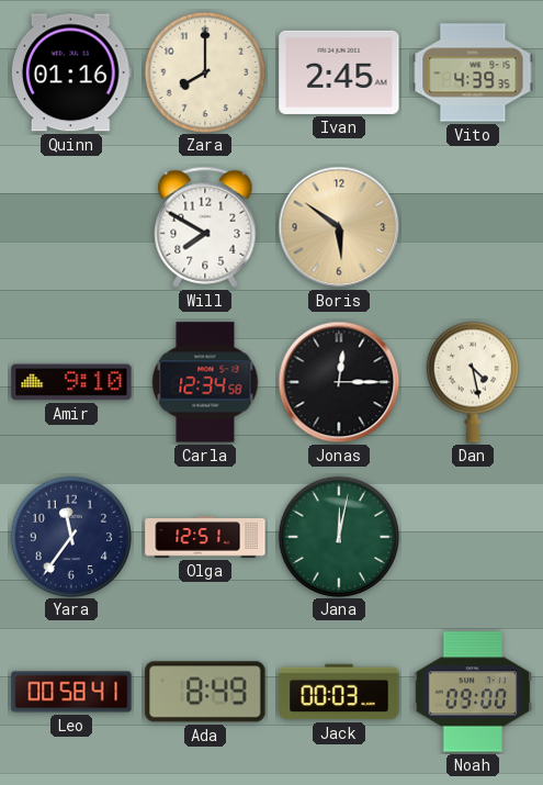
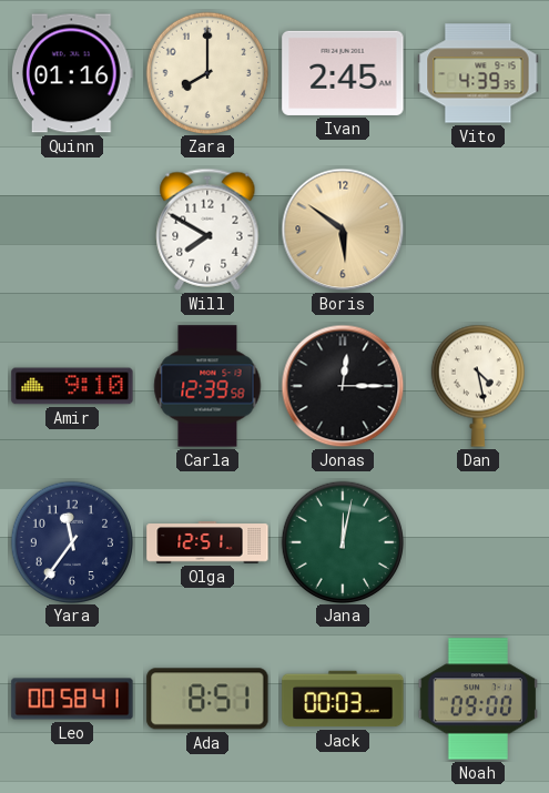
Carla: 12:34 -> 12:39 (207, 386)
Ada: 8:49 -> 8:51 (207, 699)
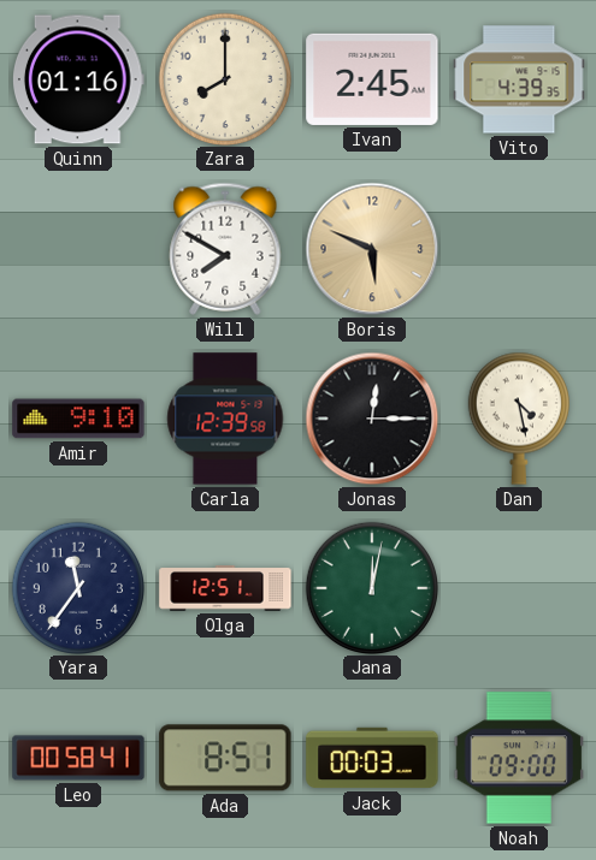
Boris: 5:51 -> 5:49 (372, 249)
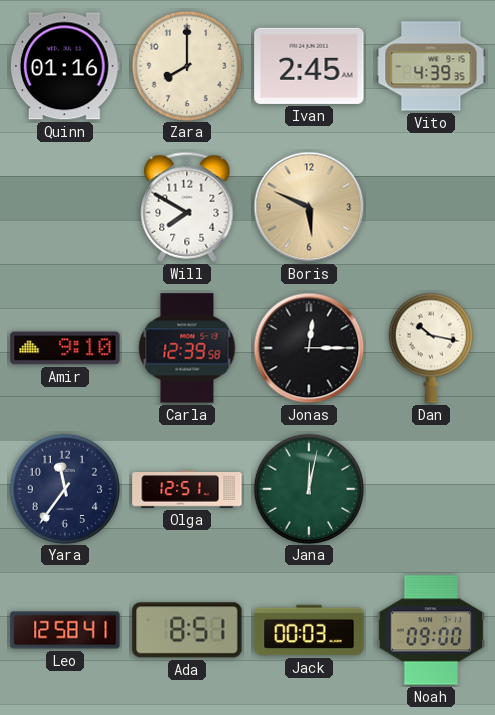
Dan: 4:28 -> 10:17 (431, 348)
Leo: 00:58 -> 12:58 (65, 630)
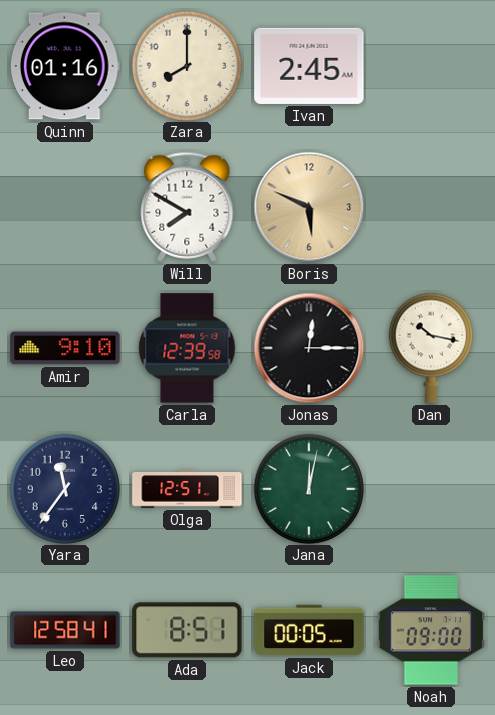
Vito: 4:39 -> none (431, 66)
Jack: 00:03 -> 00:05 (309, 630)
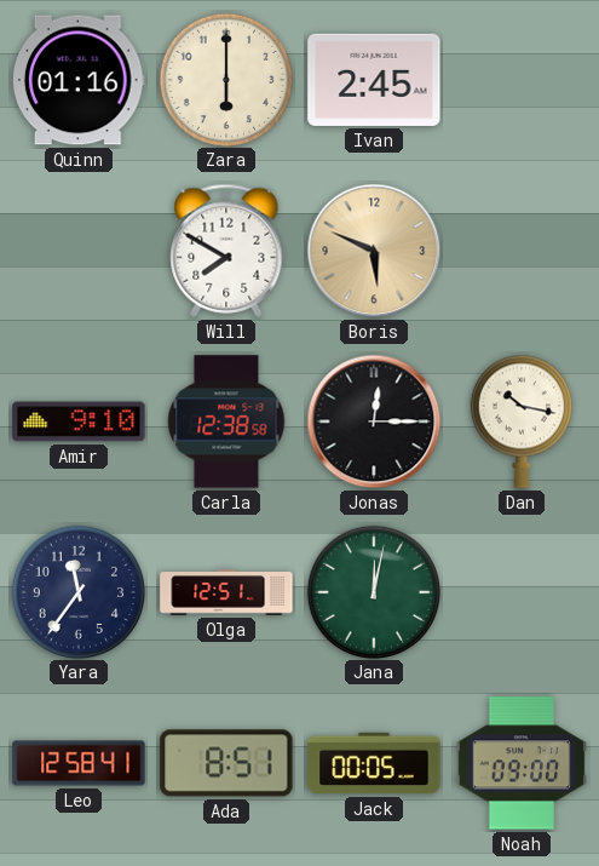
Zara: 8:00 -> 6:00 (225, 79)
Carla: 12:39 -> 12:38 (226, 421)
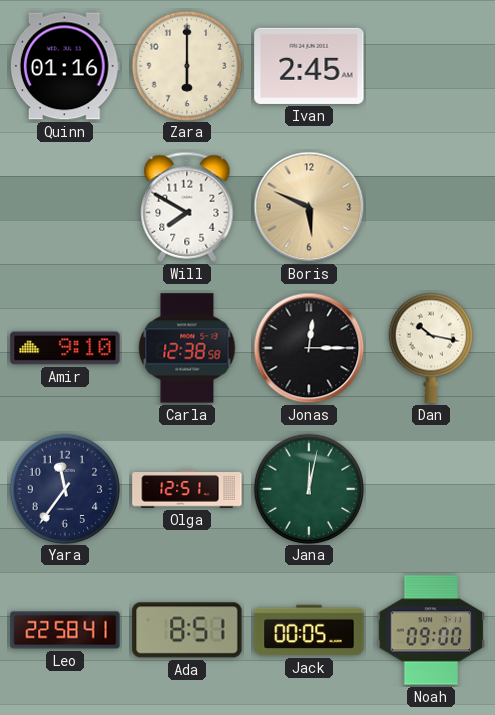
Leo: 12:58 -> 22:58 (65, 630)
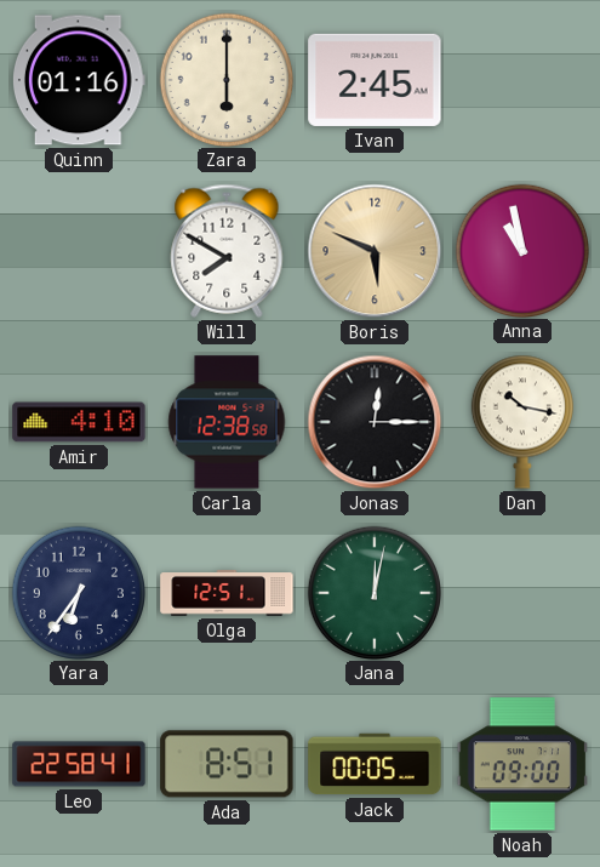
Anna: none -> 10:58 (521, 250)
Amir: 9:10 -> 4:10 (79, 422)
Yara: 11:36 -> 6:36 (78, 592)
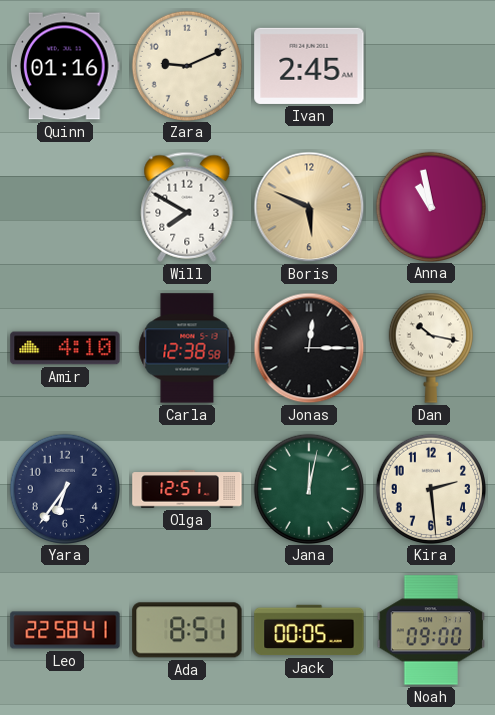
Zara: 6:00 -> 9:11 (186, 65)
Kira: none -> 2:29 (430, 488)
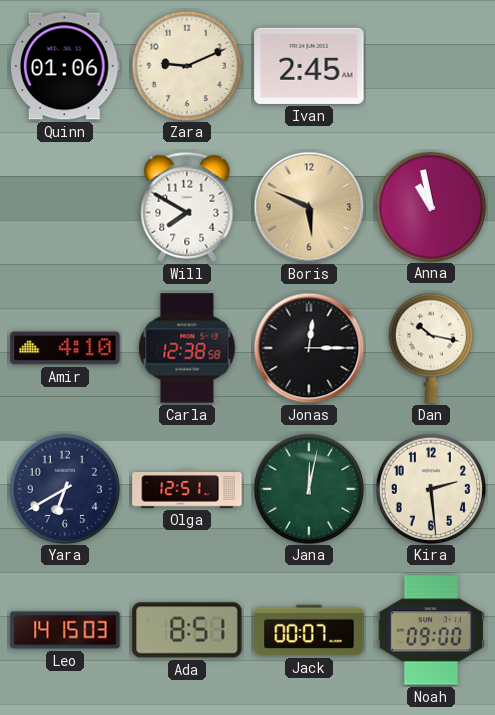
Quinn: 01:16 -> 01:06 (65, 66)
Yara: 6:36 -> 6:40 (64, 488)
Leo: 22:58 -> 14:15 (65, 630)
Jack: 00:05 -> 00:07 (309, 630)
